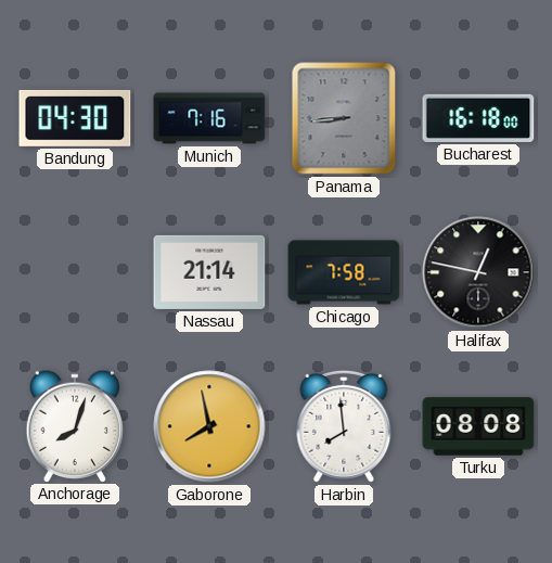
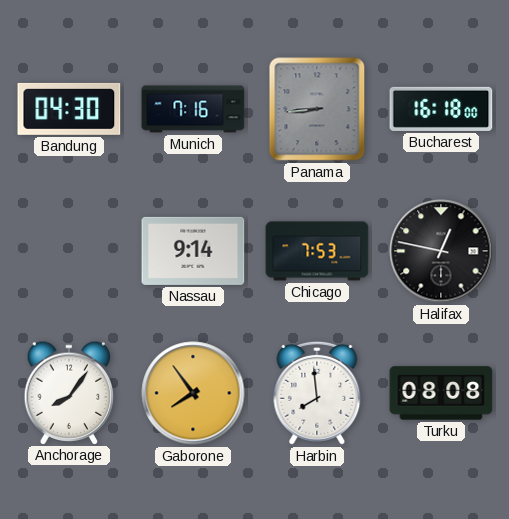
Nassau: 21:14 -> 9:14 (193, 251)
Chicago: 7:58 -> 7:53 (317, 251)
Anchorage: 8:03 -> 8:06 (69, 392)
Gaborone: 7:58 -> 7:54 (193, 393)
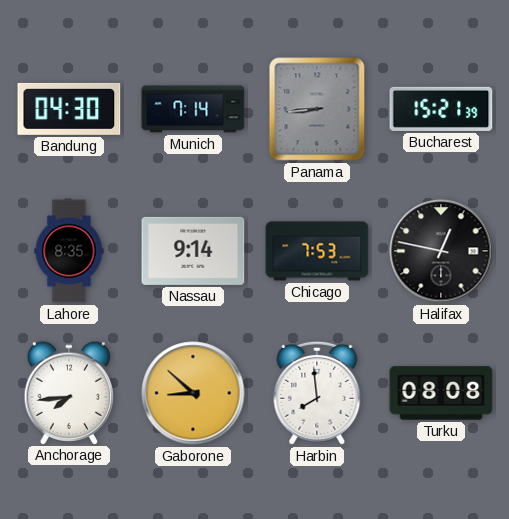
Munich: 7:16 -> 7:14 (193, 109)
Bucharest: 16:18 -> 15:21 (441, 109)
Lahore: none -> 8:35 (69, 251)
Anchorage: 8:06 -> 7:44 (69, 392)
Gaborone: 7:54 -> 8:52 (193, 393)
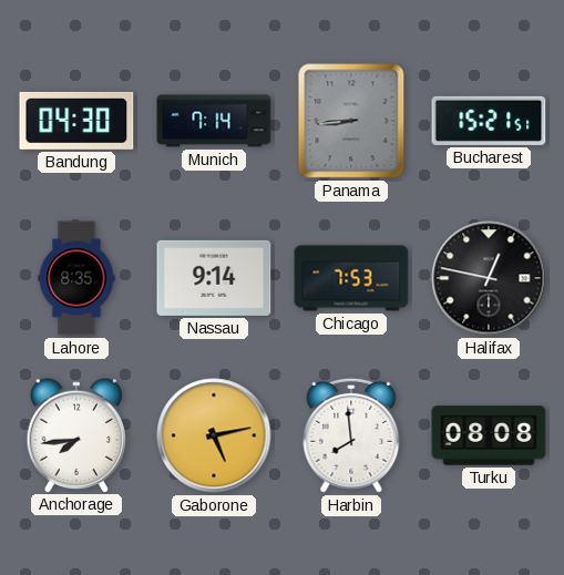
Bucharest: 15:21:39 -> 15:21:51 (489, 121)
Gaborone: 8:52 -> 5:13 (214, 435)
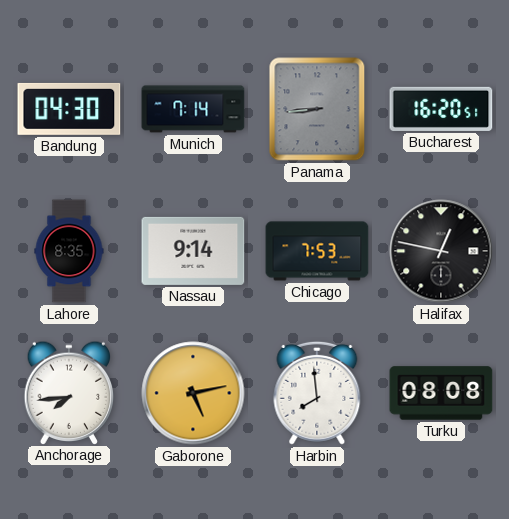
Bucharest: 15:21 -> 16:20 (441, 109)
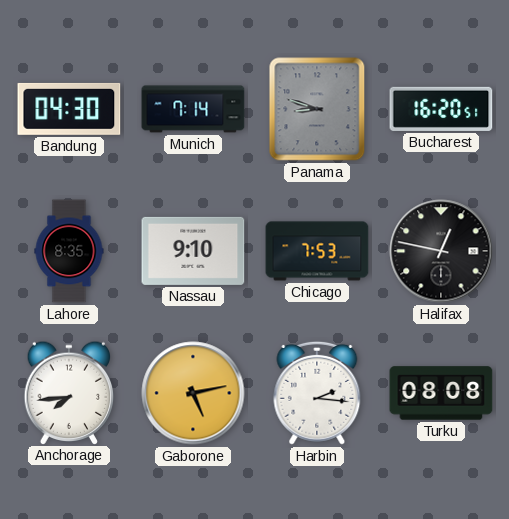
Panama: 8:44 -> 8:48 (317, 109)
Nassau: 9:14 -> 9:10 (193, 251)
Harbin: 7:59 -> 2:16 (317, 393)
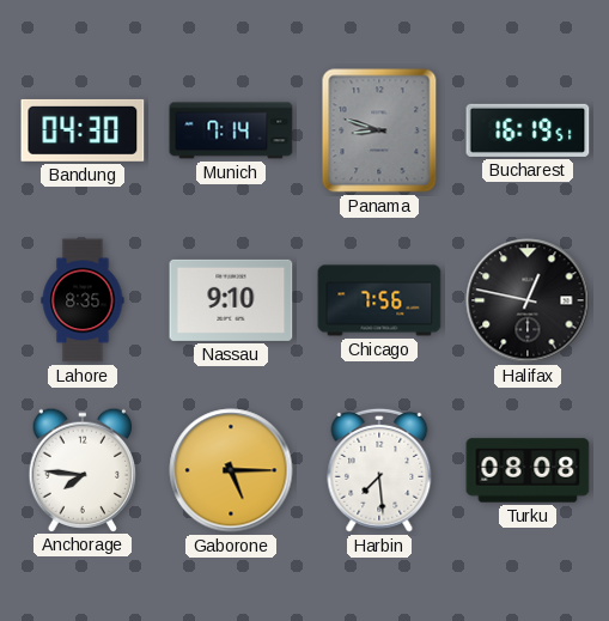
Bucharest: 16:20 -> 16:19 (528, 130)
Chicago: 7:53 -> 7:56 (379, 300)
Anchorage: 7:44 -> 7:46 (83, 469)
Gaborone: 5:13 -> 5:15 (231, 470)
Harbin: 2:16 -> 7:29 (379, 470)
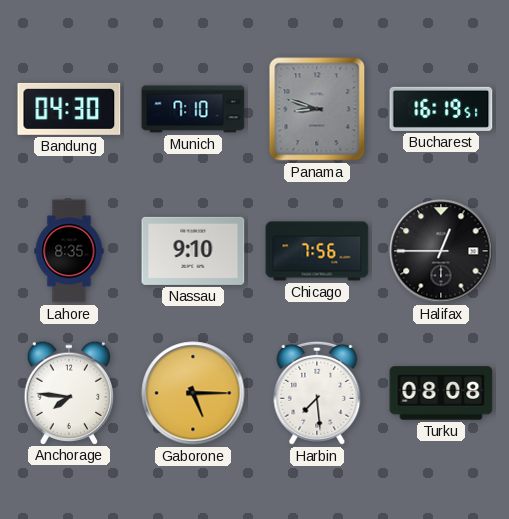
Munich: 7:14 -> 7:10 (193, 109)
Halifax: 12:47 -> 12:45 (441, 251)
